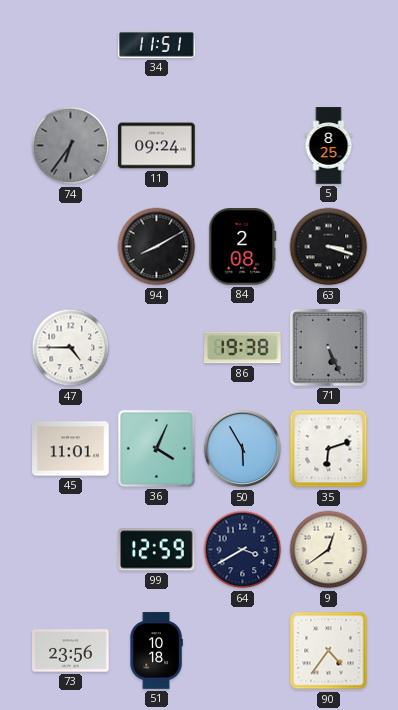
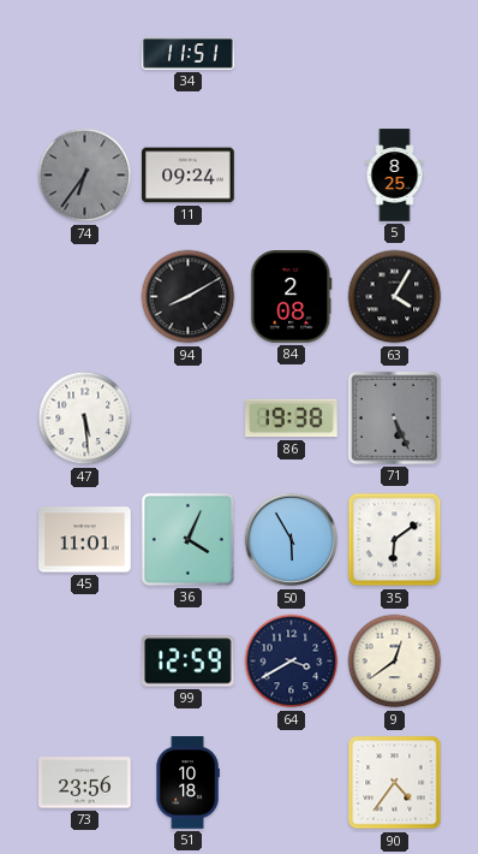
63: 3:18 -> 4:05 (395, 297)
47: 4:45 -> 5:29 (85, 419)
35: 6:12 -> 6:09 (395, 540)
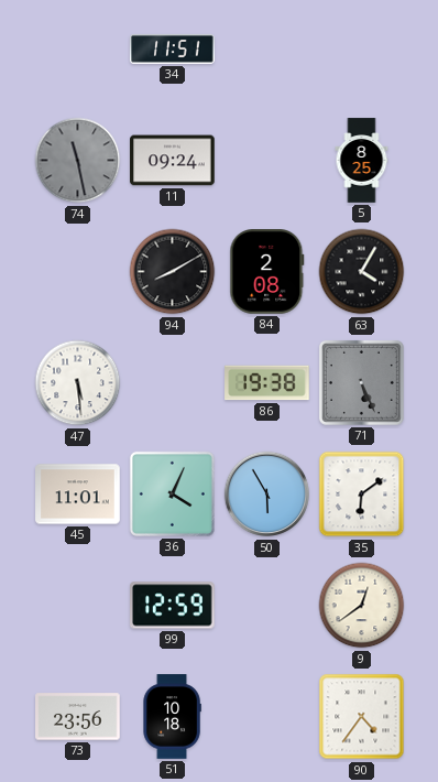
74: 6:36 -> 11:28 (78, 161)
64: 3:40 -> none (292, 662)
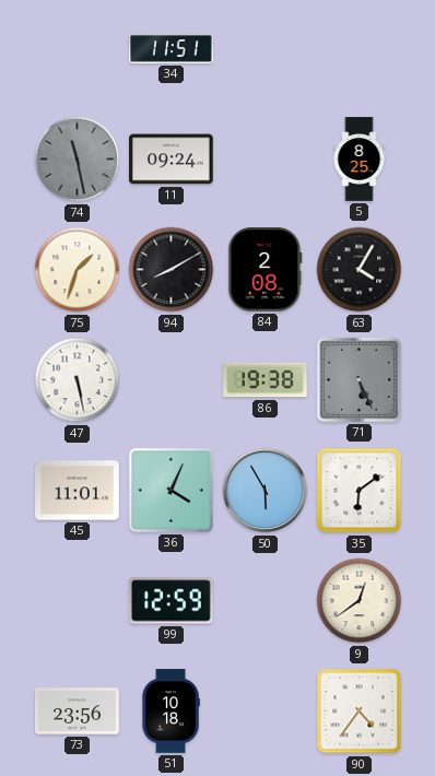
75: none -> 1:33 (78, 270)
47: 5:29 -> 5:28 (78, 380)
